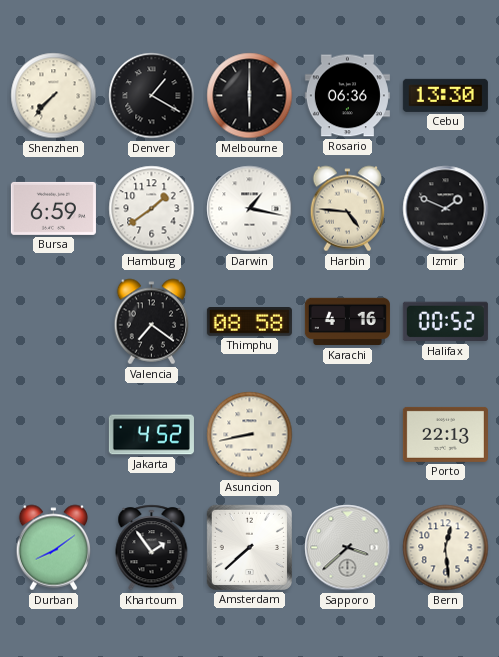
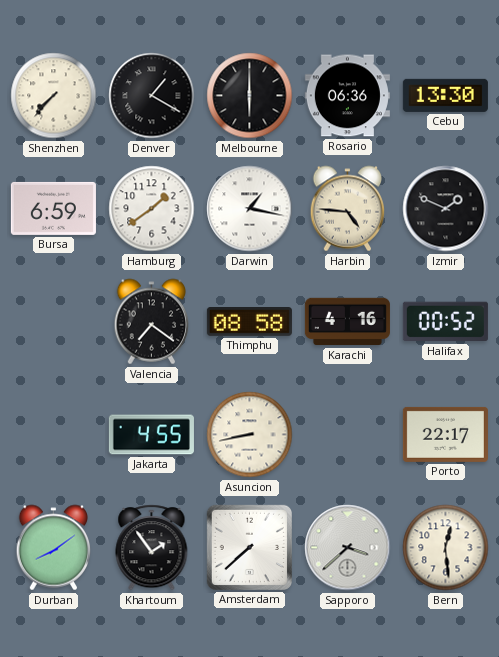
Jakarta: 4:52 -> 4:55 (151, 435)
Porto: 22:13 -> 22:17 (445, 434)
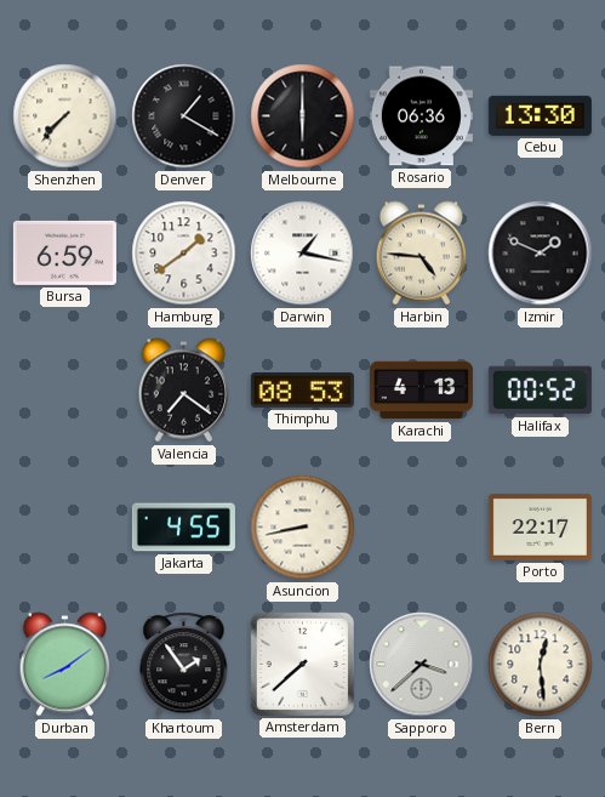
Thimphu: 08:58 -> 08:53 (302, 391)
Karachi: 4:16 -> 4:13 (421, 391)
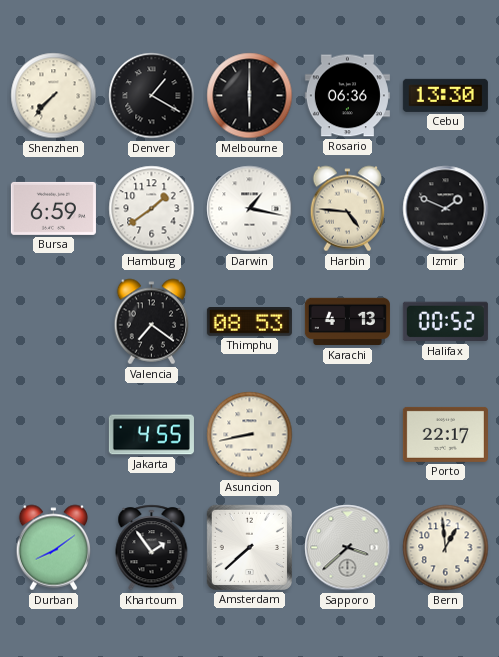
Bern: 12:29 -> 12:59 (446, 548)
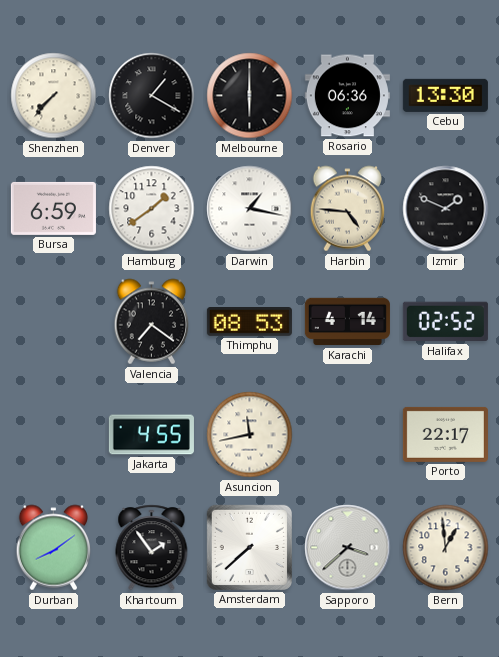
Karachi: 4:13 -> 4:14 (347, 322)
Halifax: 00:52 -> 02:52 (445, 322)
Asuncion: 8:43 -> 11:43 (250, 435)
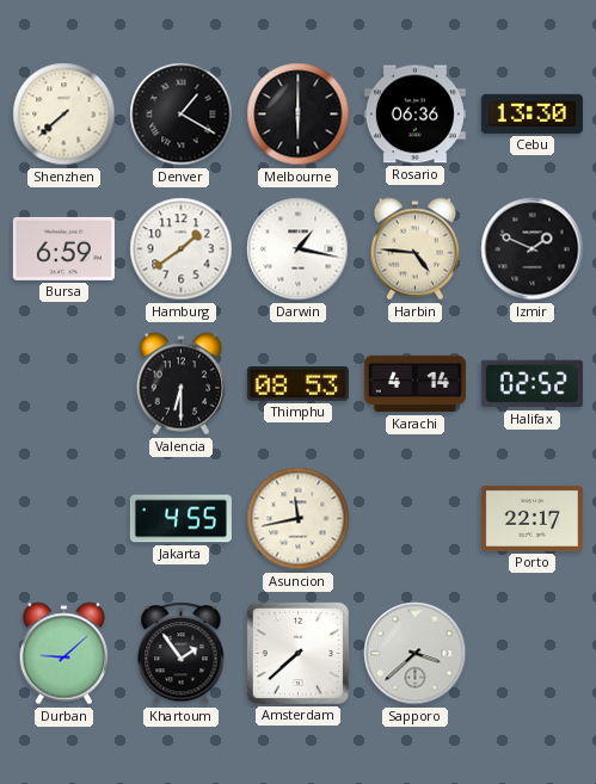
Shenzhen: 7:37 -> 7:38 (64, 115)
Valencia: 7:21 -> 6:30 (182, 384)
Durban: 8:09 -> 9:08 (64, 654)
Bern: 12:59 -> none (446, 548)
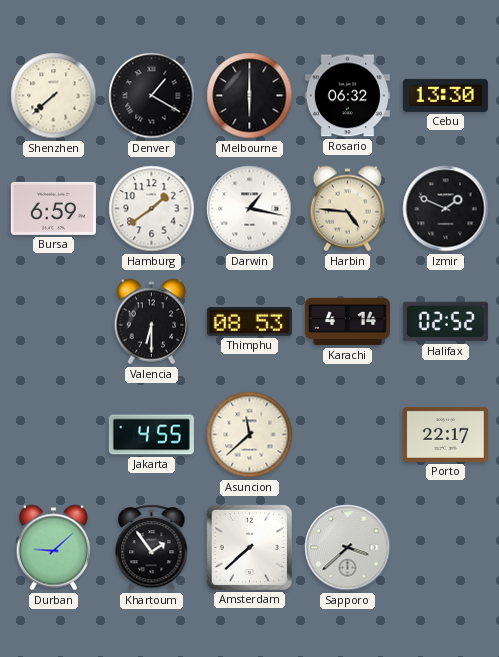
Rosario: 06:36 -> 06:32 (347, 96)
Asuncion: 11:43 -> 11:38 (250, 435)
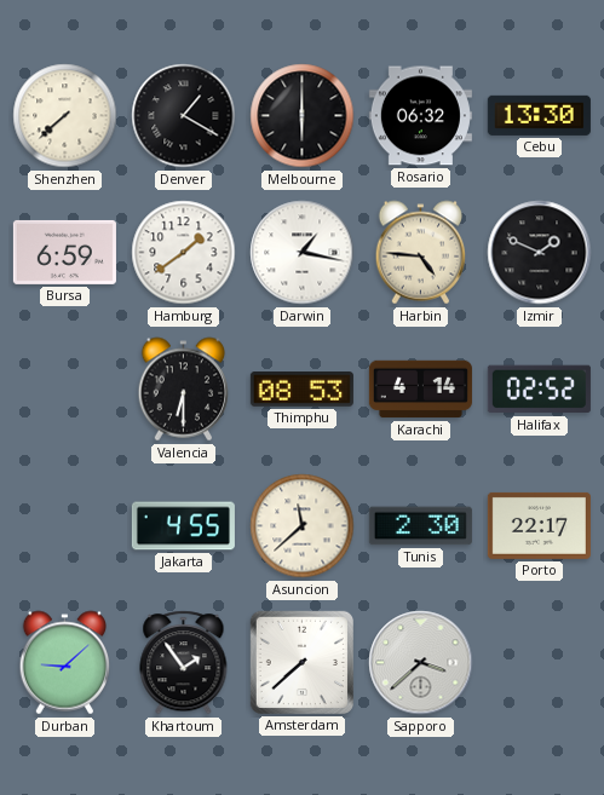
Tunis: none -> 2:30 (420, 526)
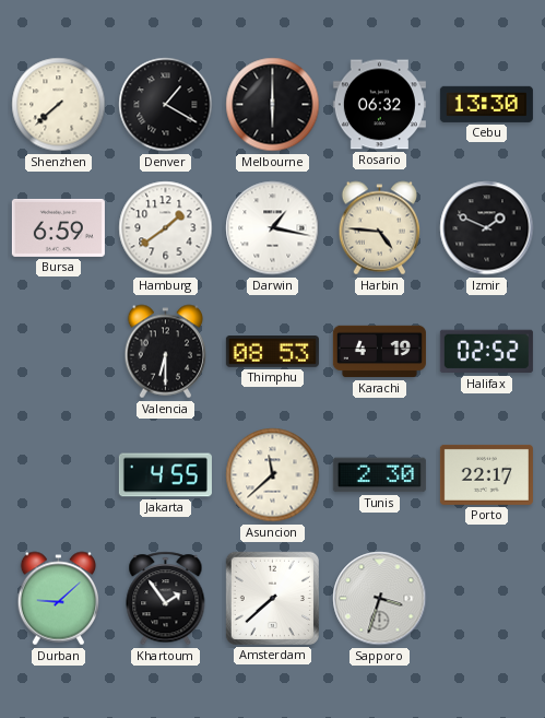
Karachi: 4:14 -> 4:19 (379, 352)
Sapporo: 3:38 -> 3:33 (380, 599)
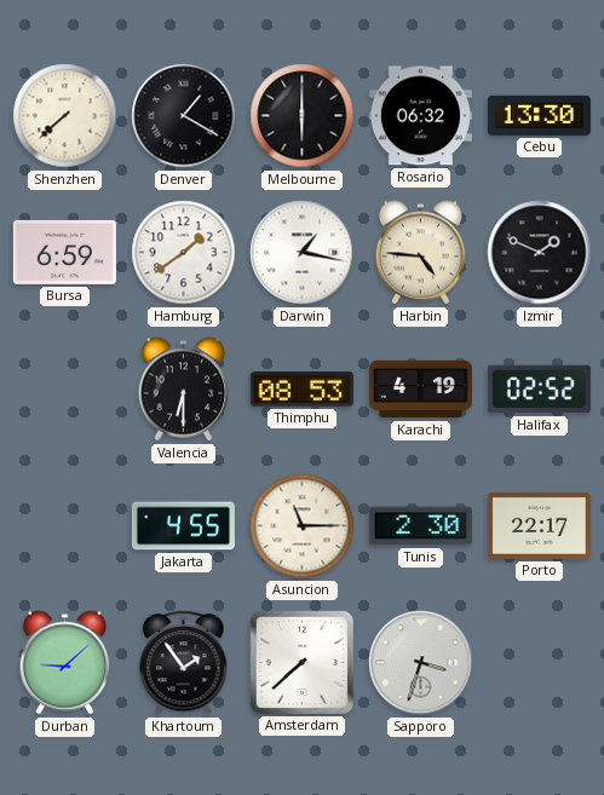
Asuncion: 11:38 -> 11:15 (303, 526)
